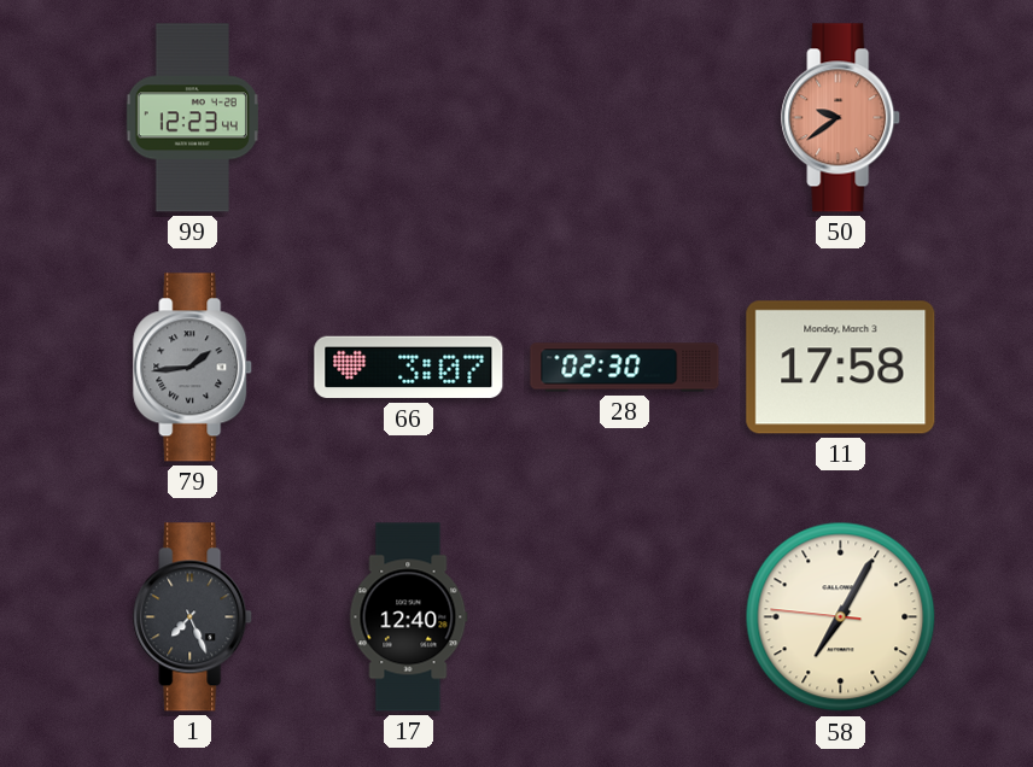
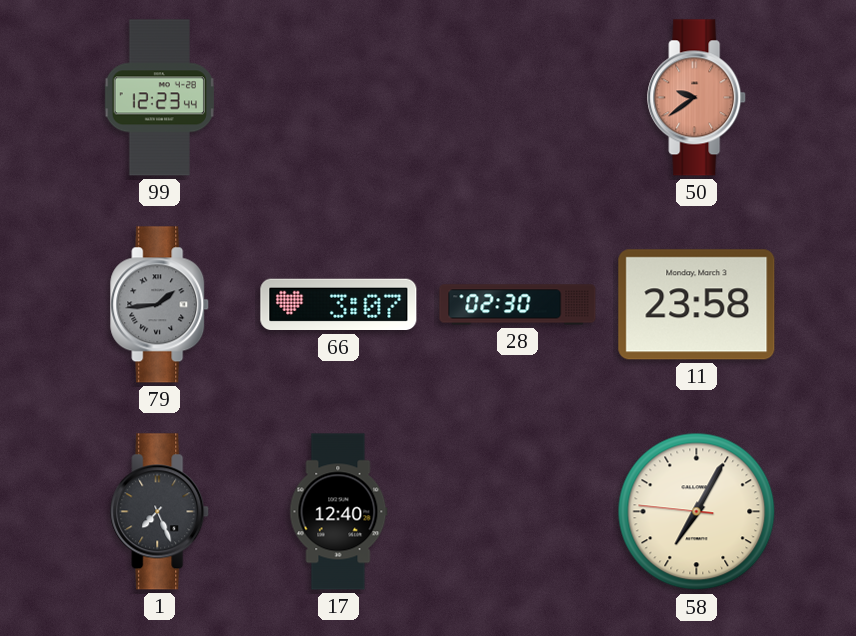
11: 17:58 -> 23:58 (697, 305)
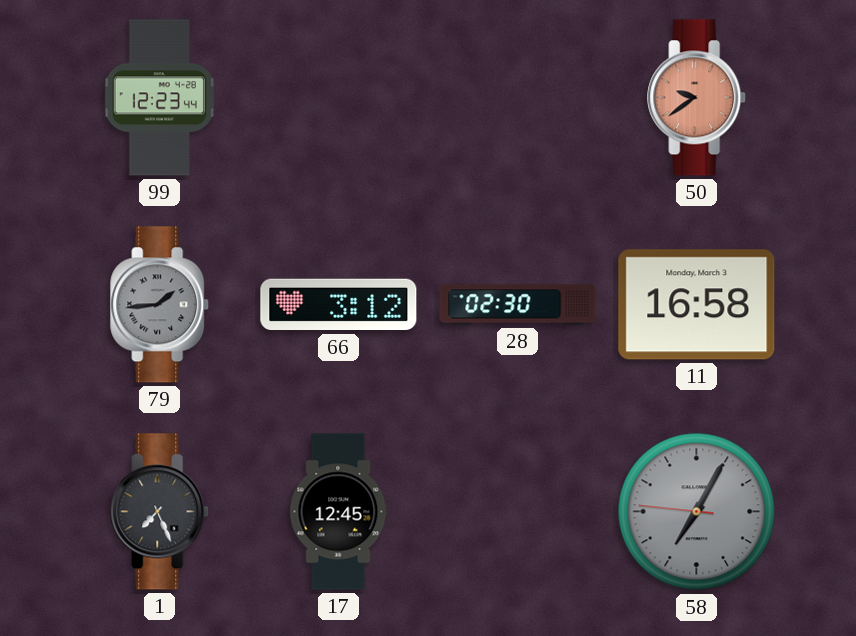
66: 3:07 -> 3:12 (339, 305)
11: 23:58 -> 16:58 (697, 305)
17: 12:40 -> 12:45 (339, 512)
58 dial: cream -> grey (697, 512)
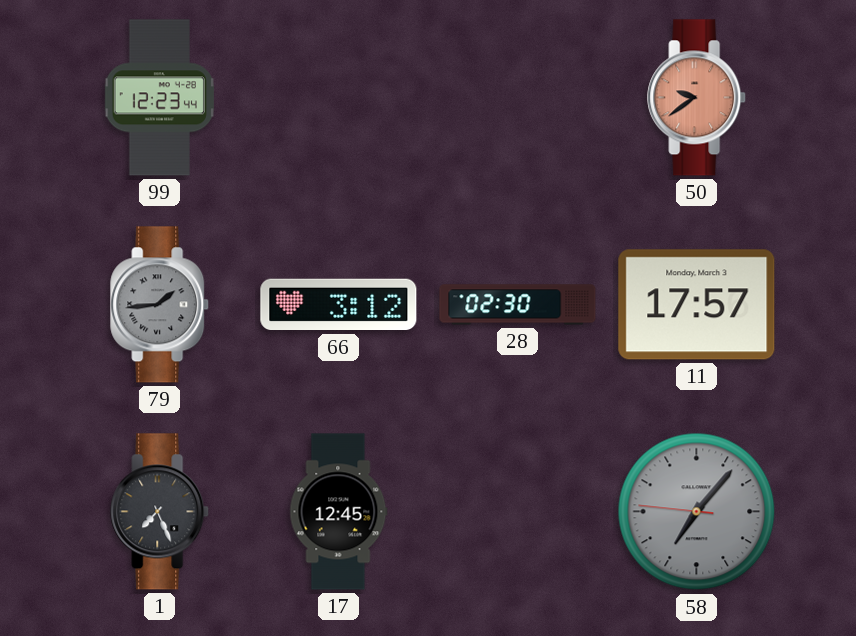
11: 16:58 -> 17:57 (697, 305)
58: 7:04 -> 7:06 (697, 512)
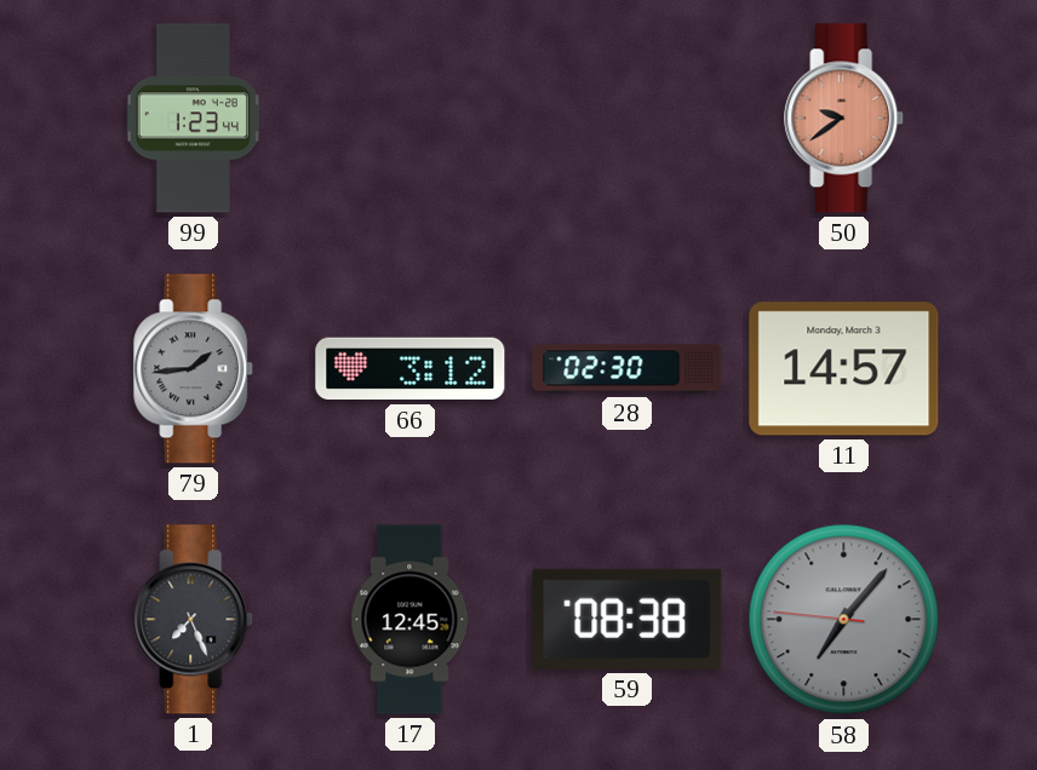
99: 12:23 -> 1:23 (193, 119)
11: 17:57 -> 14:57 (844, 369)
59: none -> 08:38 (628, 619)
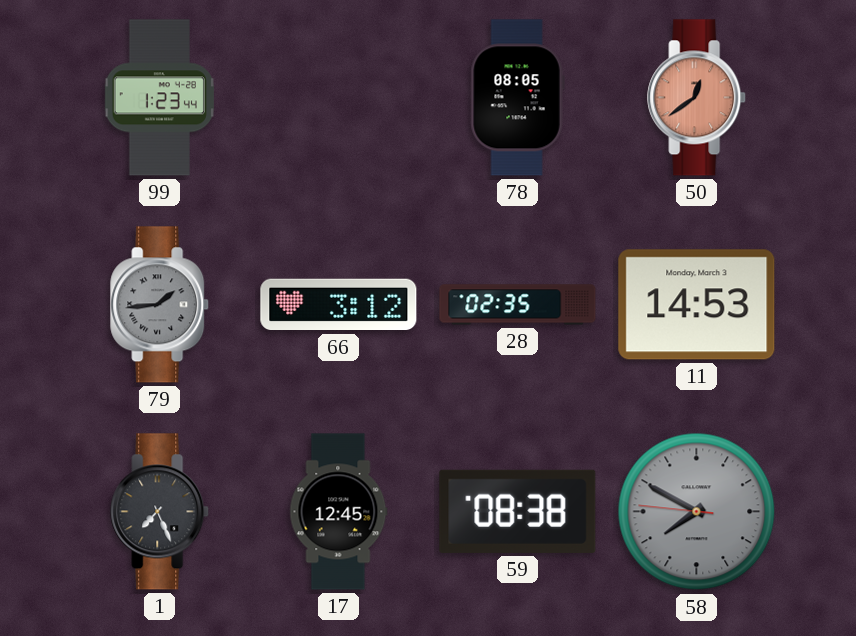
78: none -> 08:05 (517, 98)
50: 9:39 -> 12:39 (697, 98)
28: 02:30 -> 02:35 (518, 305)
11: 14:57 -> 14:53 (697, 305)
58: 7:06 -> 7:49 (697, 512)
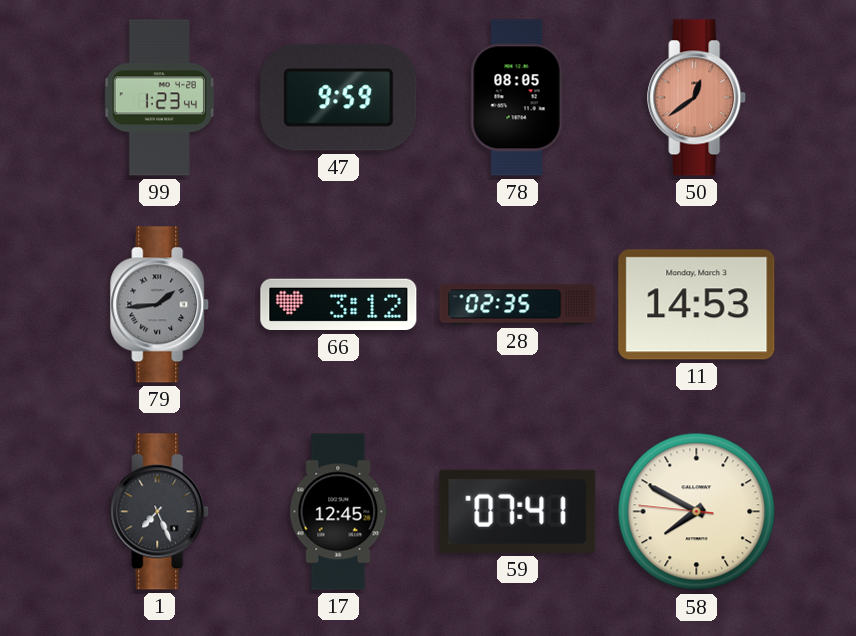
47: none -> 9:59 (339, 98)
59: 08:38 -> 07:41 (518, 511)
58 dial: grey -> cream (697, 512)
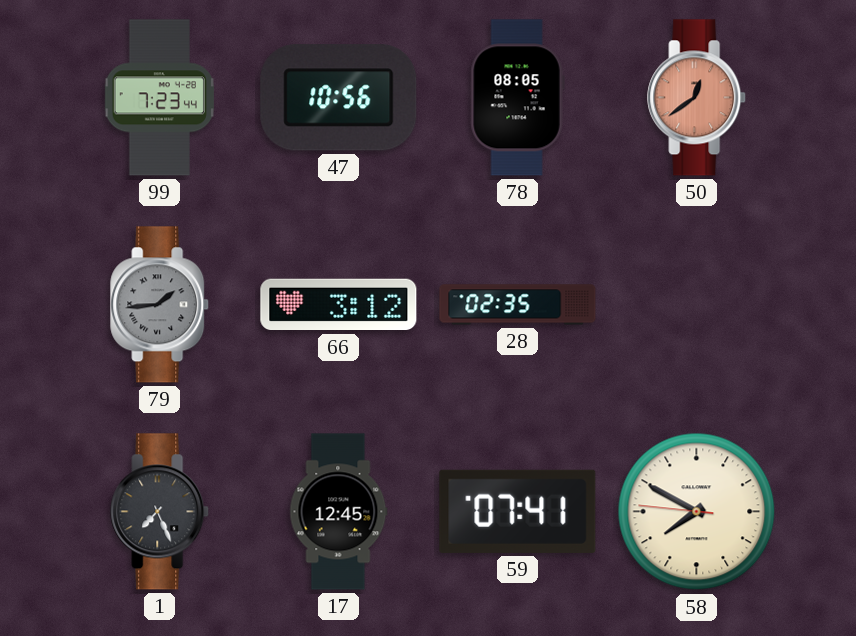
99: 1:23 -> 7:23 (159, 98)
47: 9:59 -> 10:56 (339, 98)
11: 14:53 -> none (697, 305)
